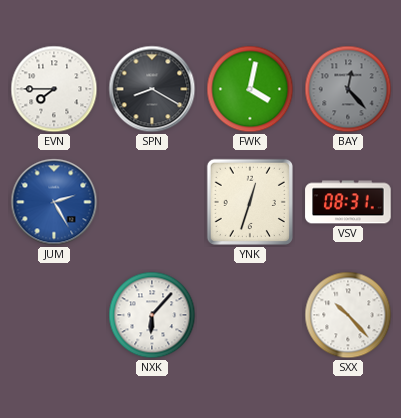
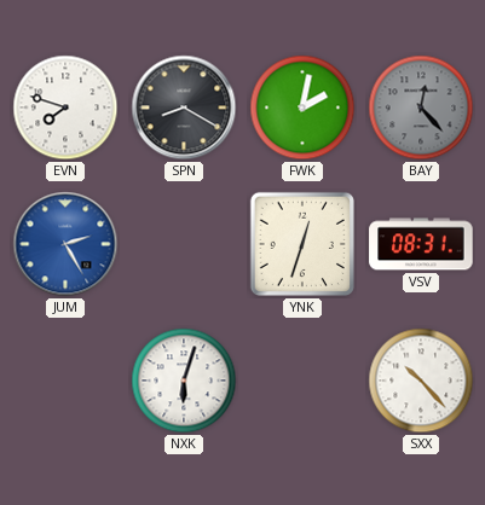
EVN: 7:45 -> 7:48 (65, 108)
FWK: 4:02 -> 2:02 (302, 108)
NXK: 6:07 -> 6:03 (184, 381)
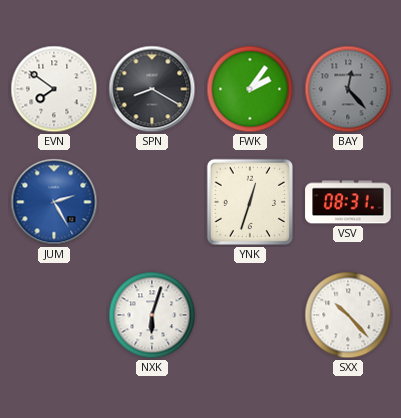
EVN: 7:48 -> 7:51 (54, 89)
FWK: 2:02 -> 2:06 (250, 89)
